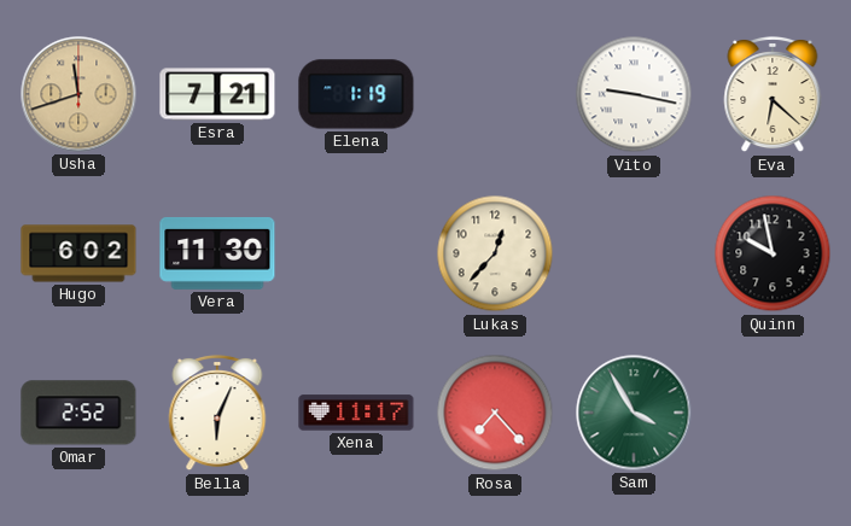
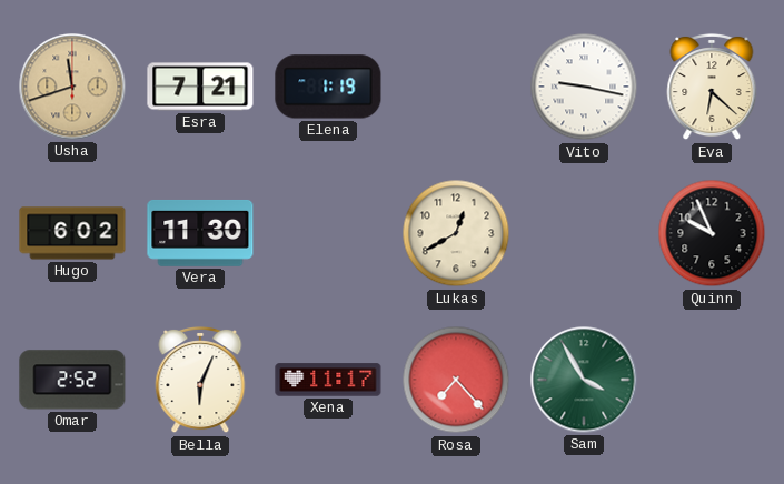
Lukas: 12:37 -> 12:40 (456, 233)
Quinn: 9:58 -> 9:56 (712, 233)
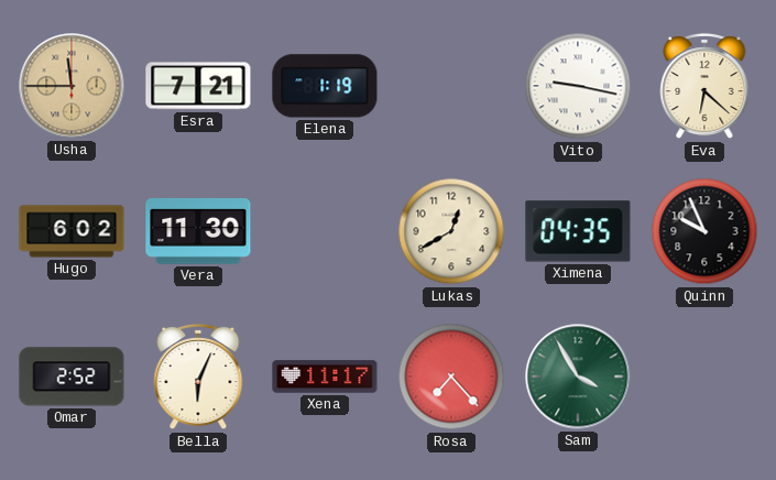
Usha: 11:42 -> 11:45 (72, 86)
Ximena: none -> 04:35 (578, 231)
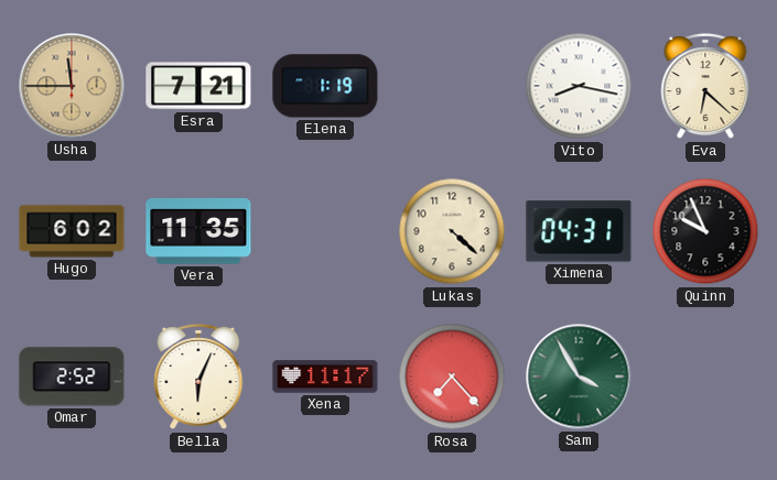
Vito: 9:17 -> 8:17 (579, 86)
Vera: 11:30 -> 11:35 (198, 231)
Lukas: 12:40 -> 4:22 (452, 231)
Ximena: 04:35 -> 04:31 (579, 231)
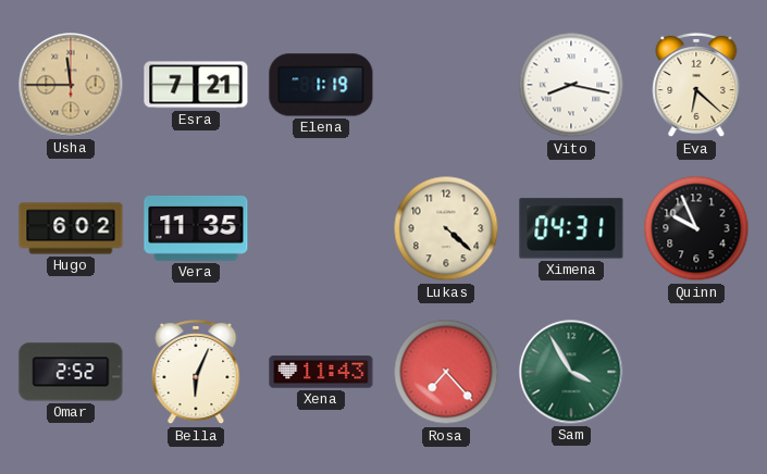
Xena: 11:17 -> 11:43 (321, 372)
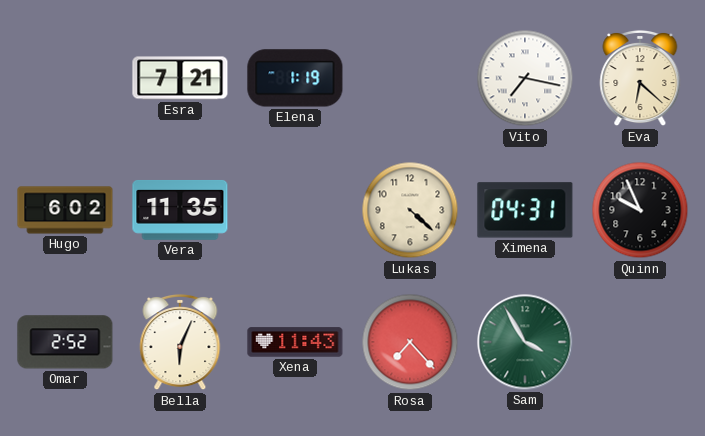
Usha: 11:45 -> none (71, 85)
Vito: 8:17 -> 7:17 (525, 78)
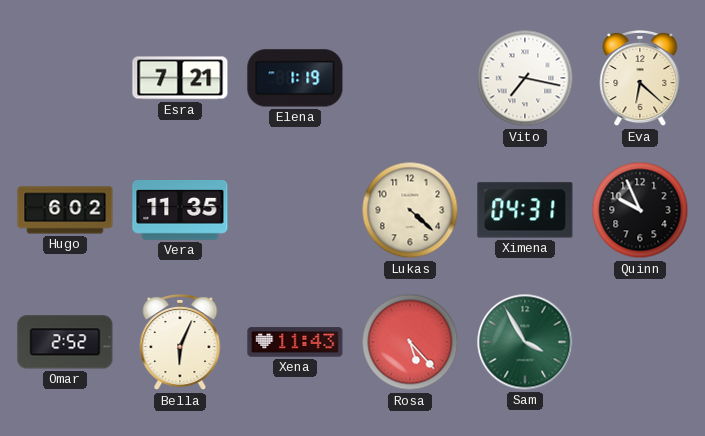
Rosa: 7:23 -> 5:23 (410, 342)
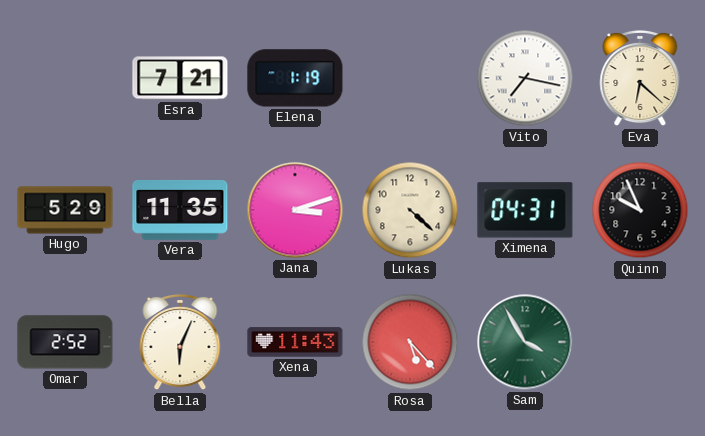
Hugo: 6:02 -> 5:29 (65, 210)
Jana: none -> 3:12 (295, 210)
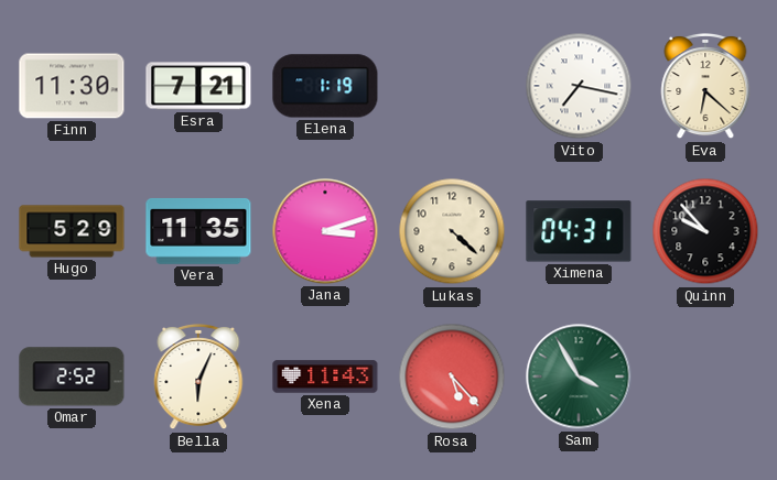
Finn: none -> 11:30 (72, 86)
Quinn: 9:56 -> 9:53 (705, 231)
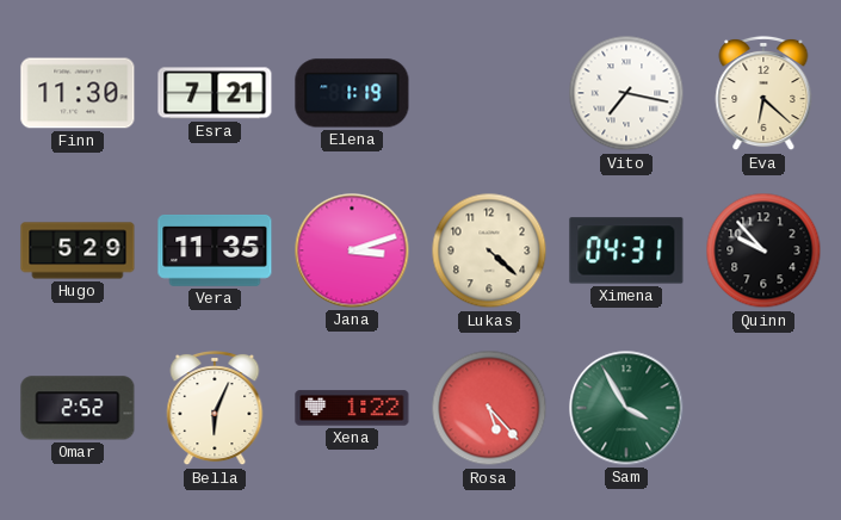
Xena: 11:43 -> 1:22 (352, 408)
